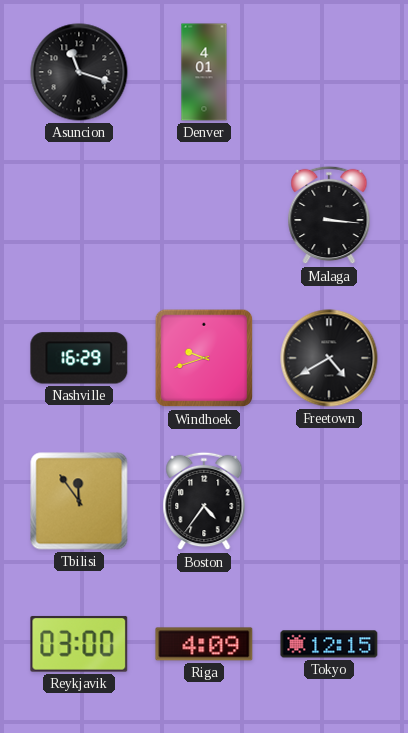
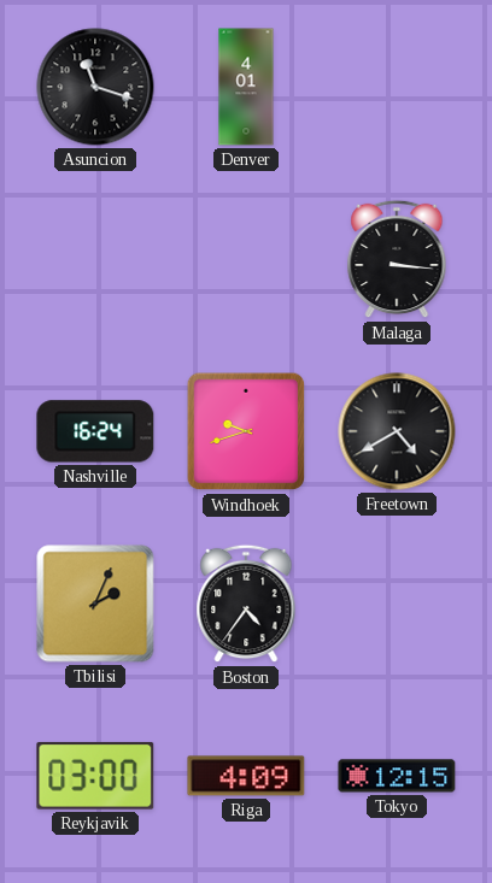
Nashville: 16:29 -> 16:24 (95, 431)
Tbilisi: 11:54 -> 2:04 (95, 604)
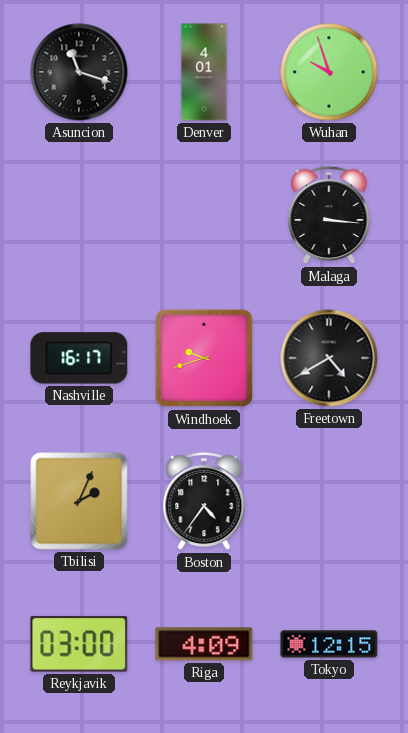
Wuhan: none -> 9:57 (329, 72)
Nashville: 16:24 -> 16:17 (79, 358)
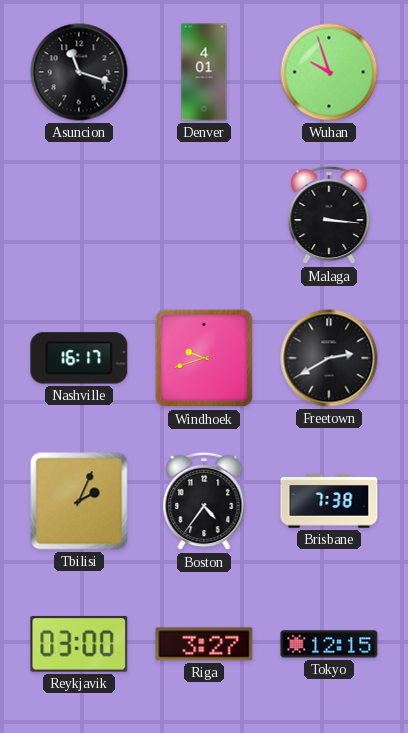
Freetown: 4:40 -> 2:40 (329, 358)
Brisbane: none -> 7:38 (329, 501)
Riga: 4:09 -> 3:27 (204, 644)
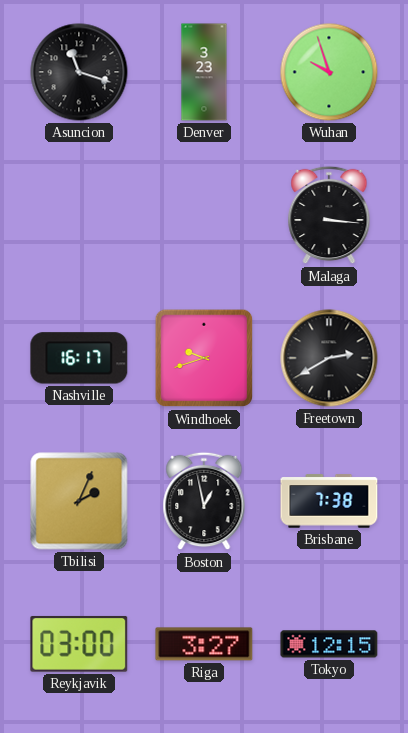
Denver: 4:01 -> 3:23 (204, 72)
Boston: 4:36 -> 12:58 (204, 501)
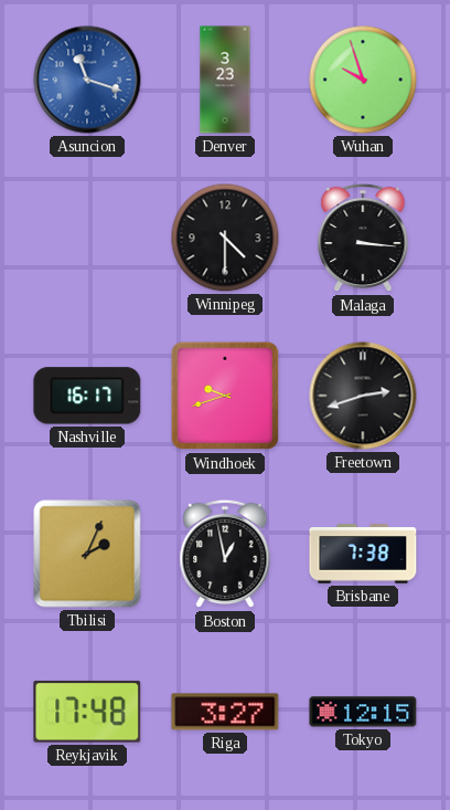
Asuncion dial: black -> blue (87, 80)
Winnipeg: none -> 4:30 (225, 238)
Freetown: 2:40 -> 2:42 (363, 396)
Reykjavik: 03:00 -> 17:48 (87, 712)
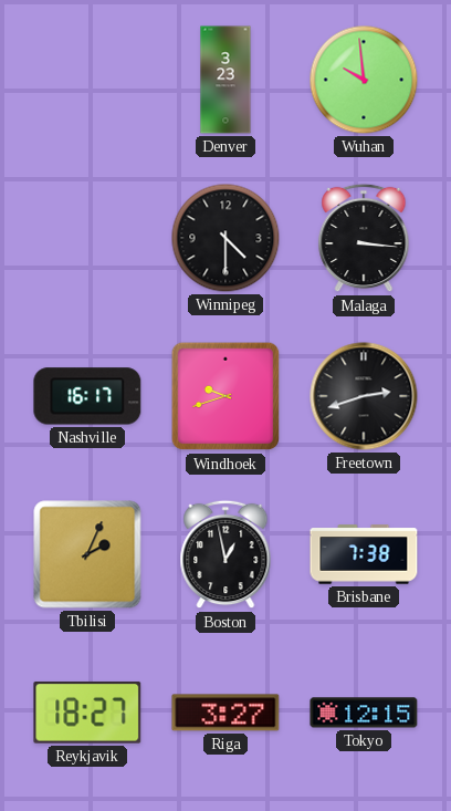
Asuncion: 11:18 -> none (87, 80)
Wuhan: 9:57 -> 9:59 (364, 80)
Reykjavik: 17:48 -> 18:27 (87, 713)
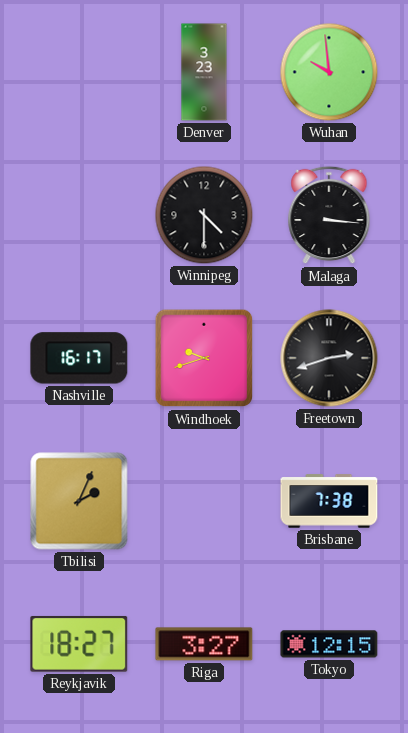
Boston: 12:58 -> none (225, 554)
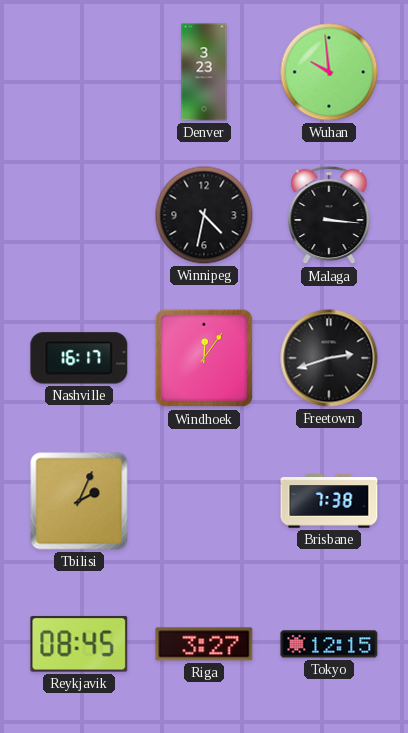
Winnipeg: 4:30 -> 4:32 (204, 215)
Windhoek: 9:42 -> 12:06 (204, 358)
Reykjavik: 18:27 -> 08:45 (79, 644)
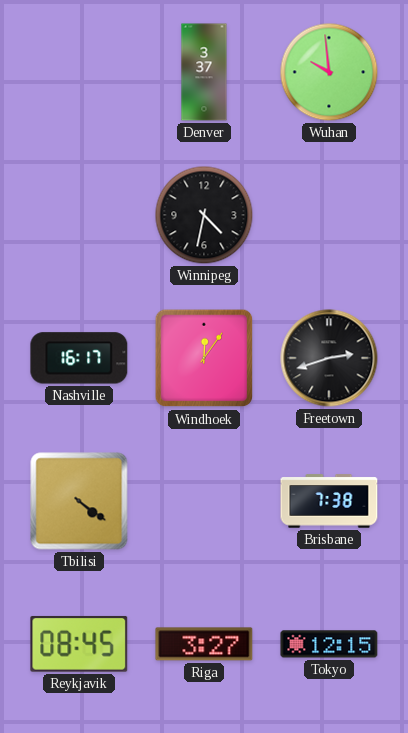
Denver: 3:23 -> 3:37 (204, 72)
Malaga: 3:16 -> none (329, 215)
Tbilisi: 2:04 -> 4:21 (79, 501)
